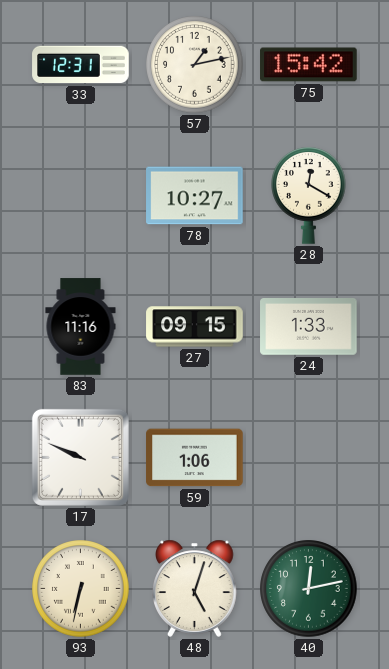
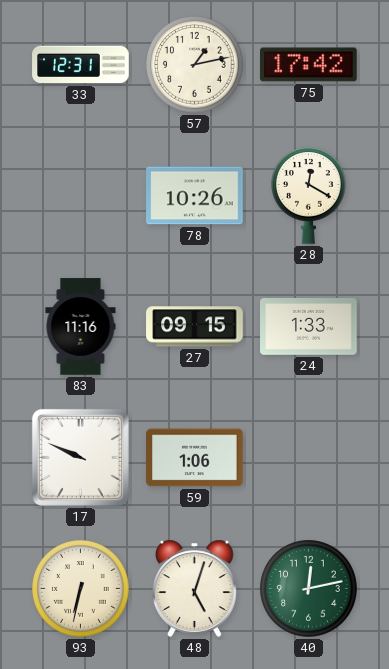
75: 15:42 -> 17:42 (309, 65)
78: 10:27 -> 10:26 (195, 196)
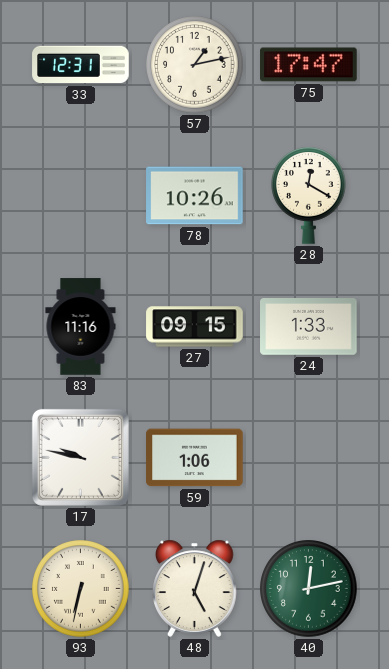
75: 17:42 -> 17:47 (309, 65)
17: 9:49 -> 9:47 (80, 457)
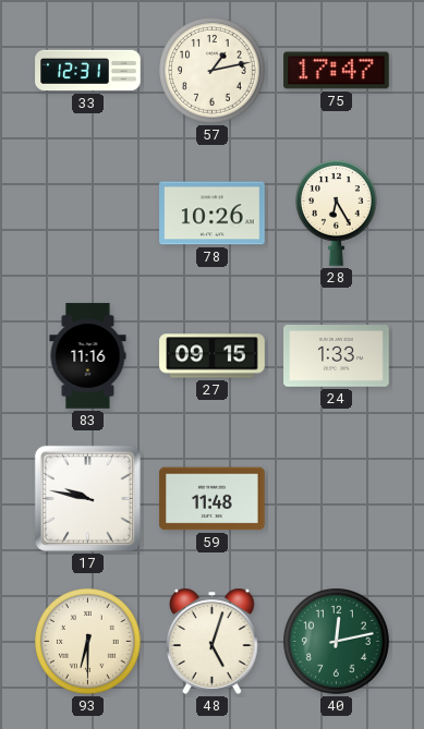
28: 12:20 -> 6:25 (337, 214)
59: 1:06 -> 11:48 (213, 499)
93: 6:32 -> 6:30 (88, 642)
